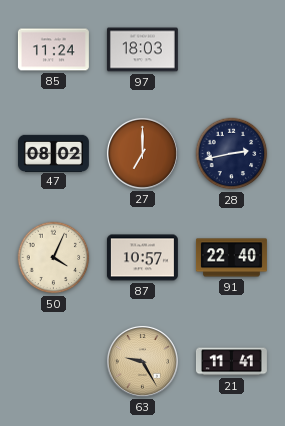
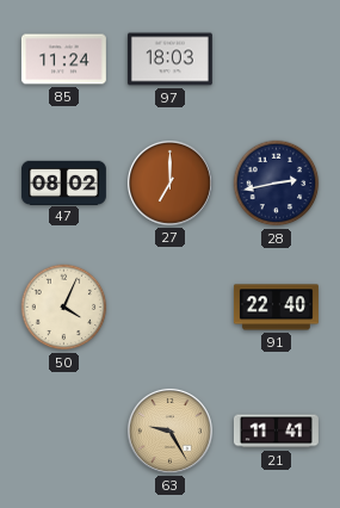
87: 10:57 -> none (142, 258)
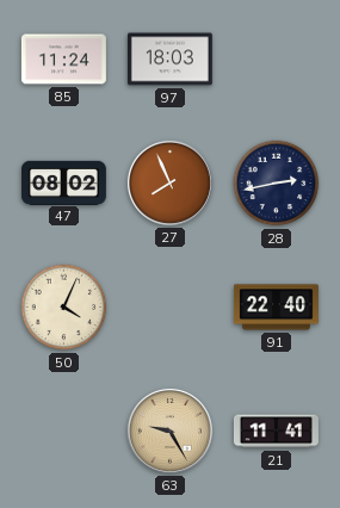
27: 7:00 -> 7:56 (169, 182)
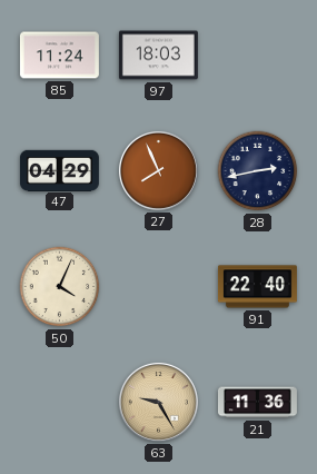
47: 08:02 -> 04:29 (59, 170)
21: 11:41 -> 11:36 (257, 403)
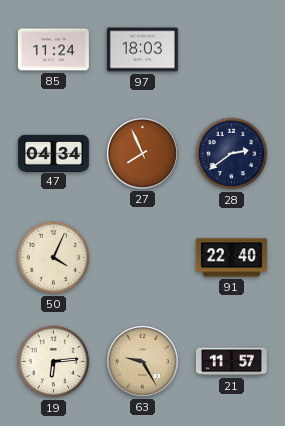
47: 04:29 -> 04:34 (53, 153)
28: 2:43 -> 2:39 (232, 154)
19: none -> 6:14 (54, 362)
21: 11:36 -> 11:57 (231, 362)
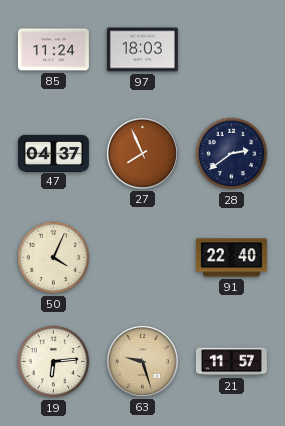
47: 04:34 -> 04:37 (53, 153)
63: 9:25 -> 9:27 (142, 361)
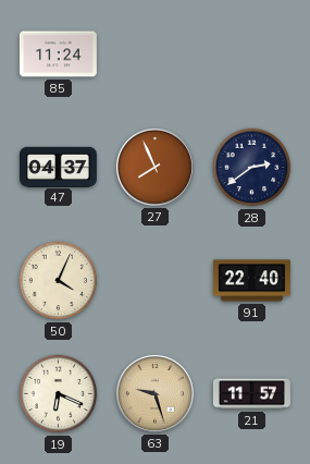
97: 18:03 -> none (142, 50)
19: 6:14 -> 6:19 (59, 394)
